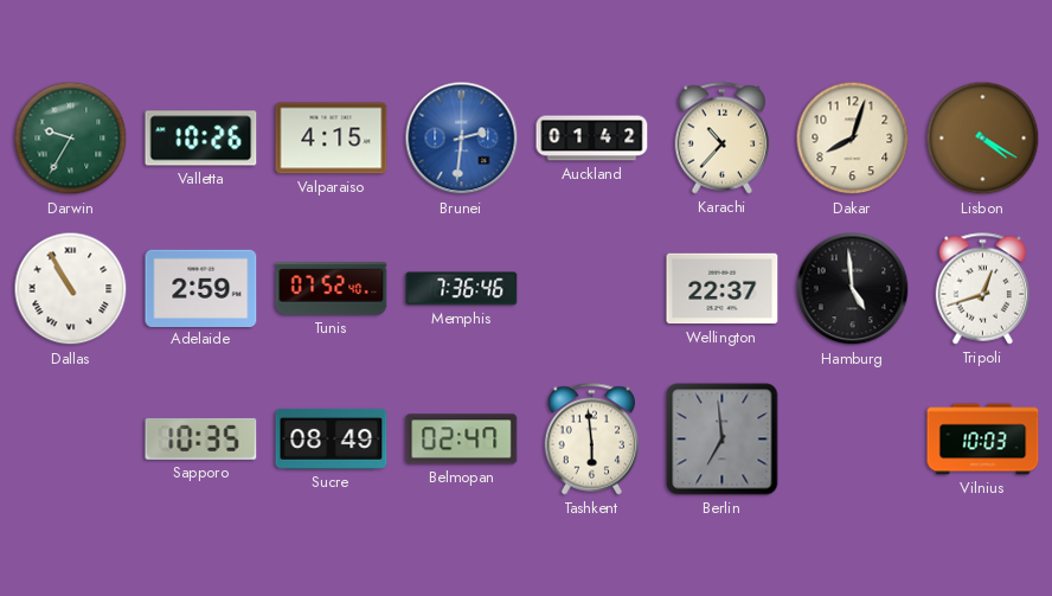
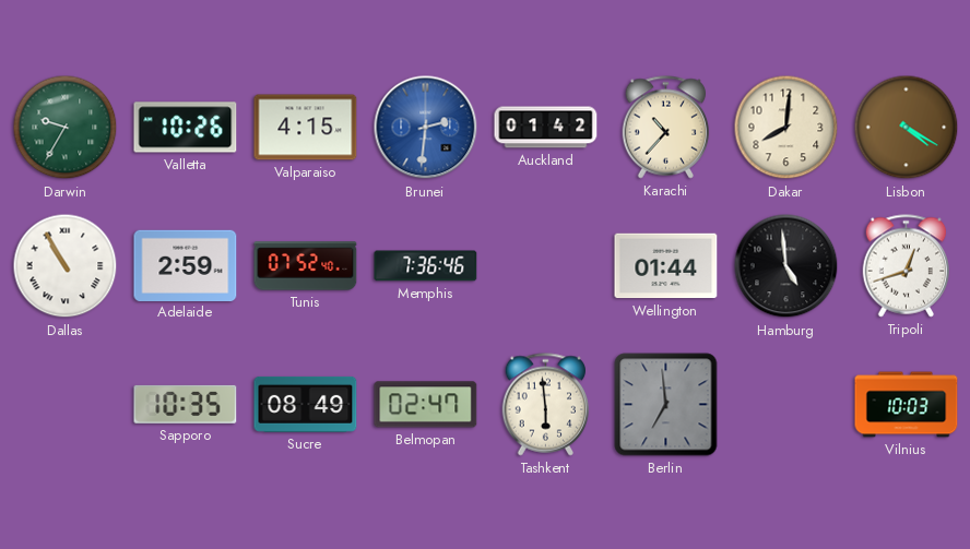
Dakar: 8:03 -> 8:01 (786, 128)
Wellington: 22:37 -> 01:44 (666, 266)
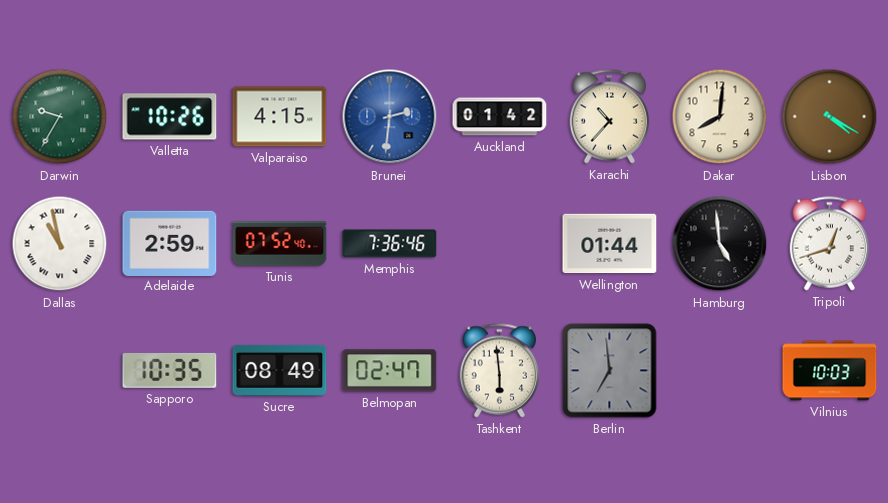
Dallas: 10:55 -> 10:58 (60, 244)
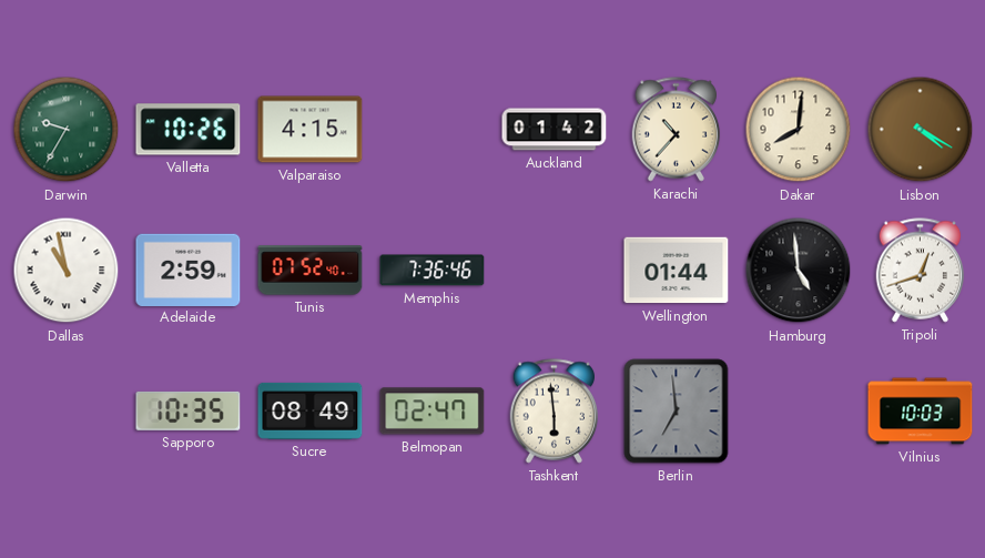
Brunei: 2:31 -> none (390, 117)
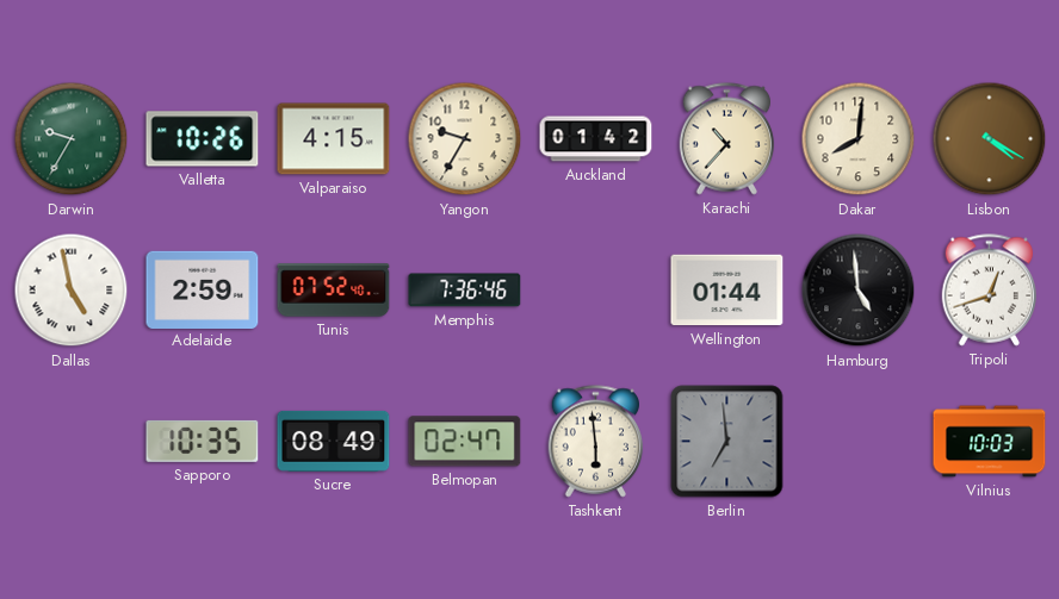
Yangon: none -> 9:35 (465, 139)
Dallas: 10:58 -> 4:58 (72, 291)
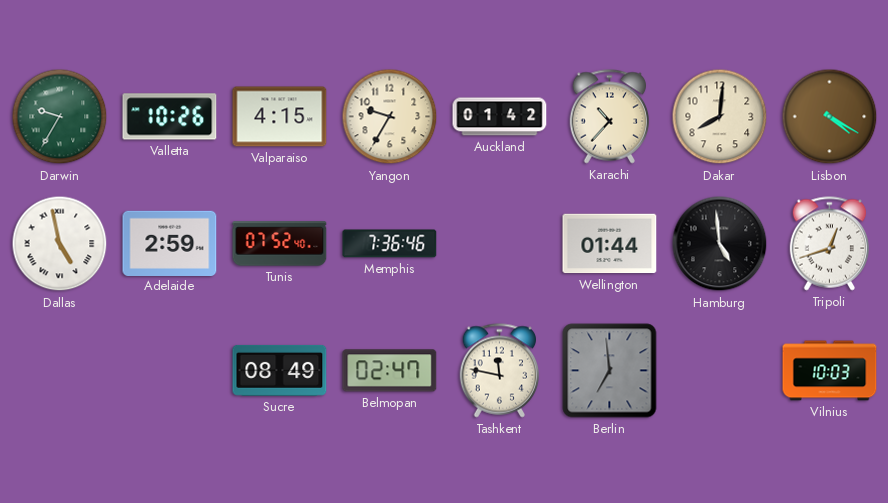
Sapporo: 10:35 -> none (203, 441)
Tashkent: 5:59 -> 11:47 (500, 371)
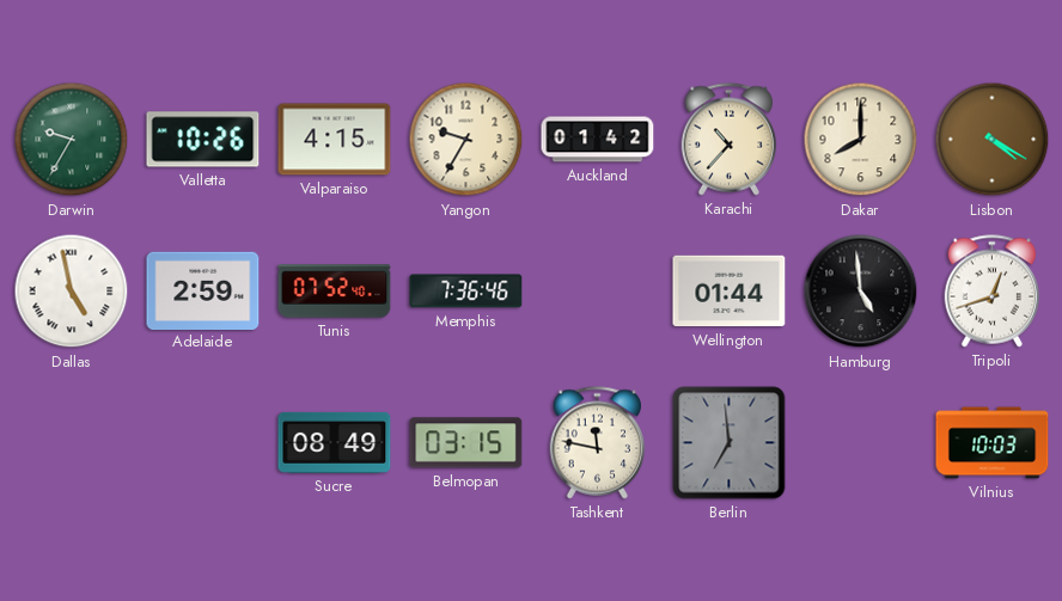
Dakar: 8:01 -> 8:00 (861, 140)
Belmopan: 02:47 -> 03:15 (466, 443)
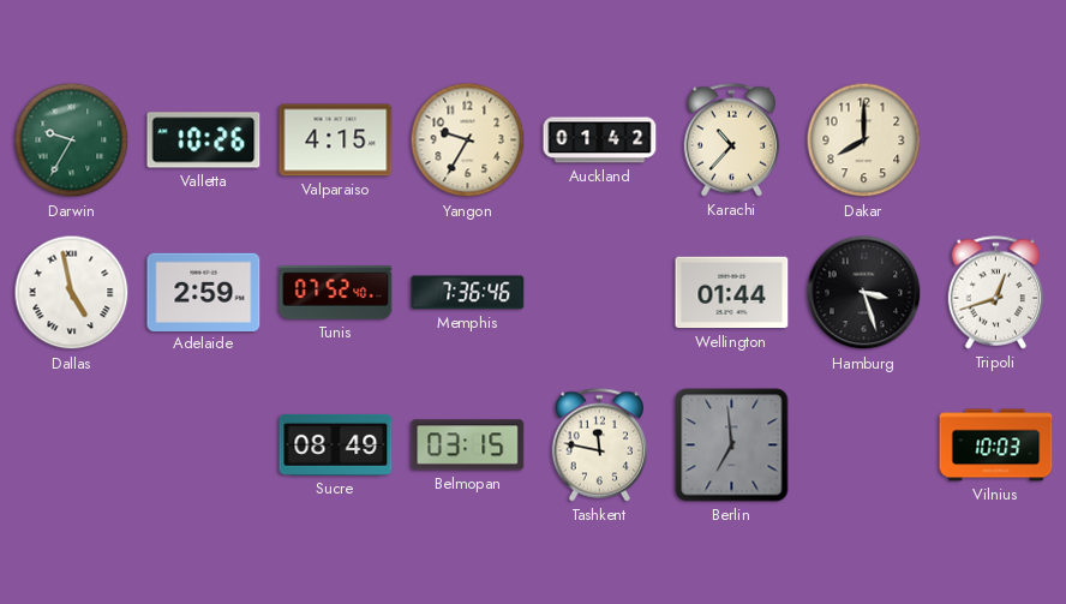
Lisbon: 4:20 -> none (993, 140)
Hamburg: 4:59 -> 3:27 (864, 293)
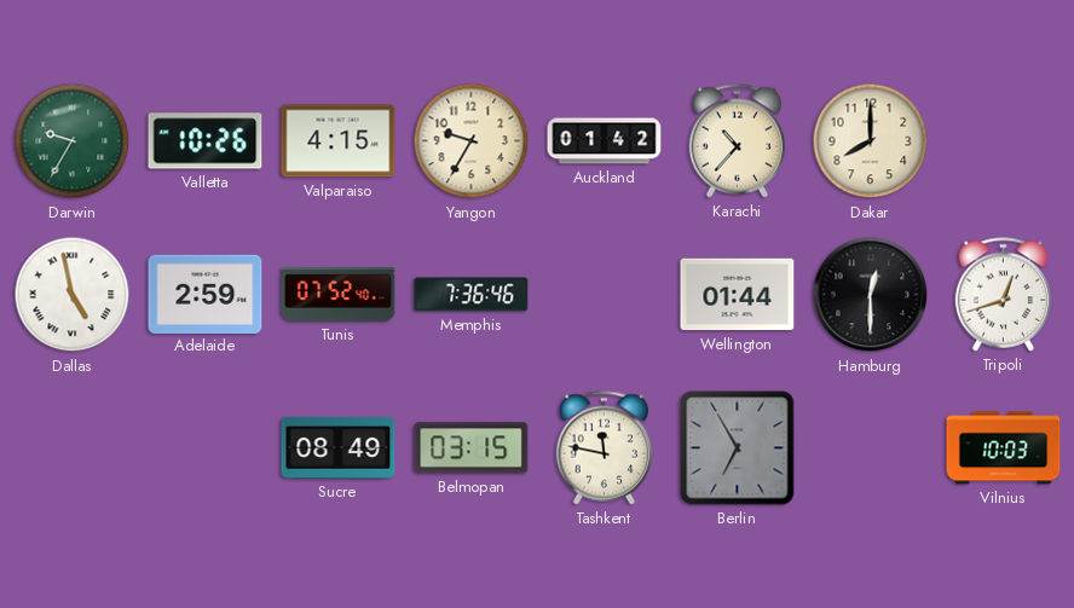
Hamburg: 3:27 -> 12:30 (871, 295)
Berlin: 6:59 -> 6:55 (738, 448)
